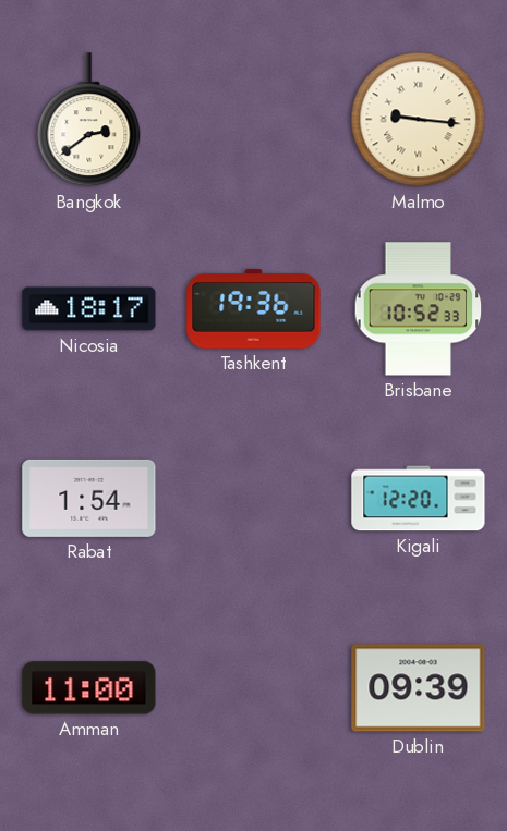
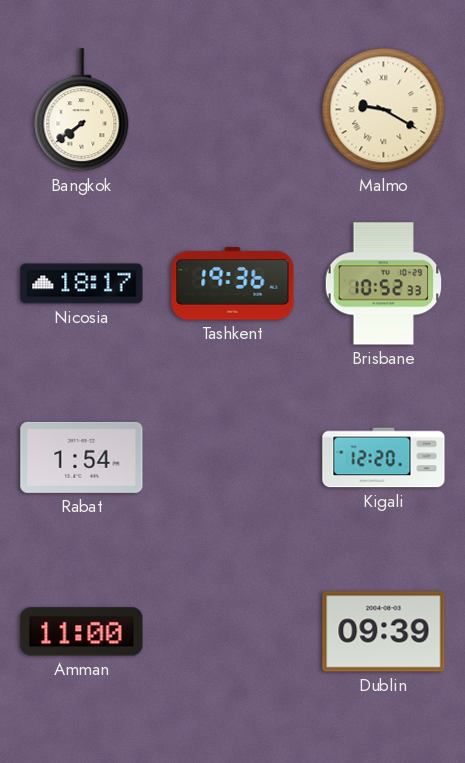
Bangkok: 2:39 -> 7:39 (82, 110)
Malmo: 9:16 -> 9:20 (384, 110)
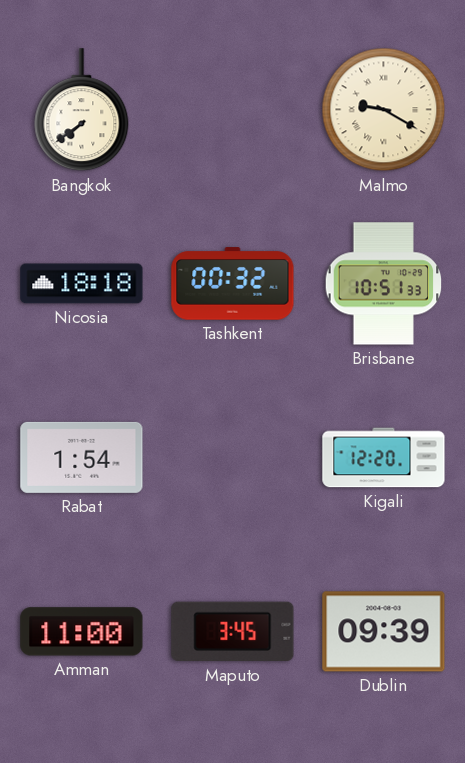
Nicosia: 18:17 -> 18:18 (82, 284)
Tashkent: 19:36 -> 00:32 (233, 284)
Brisbane: 10:52 -> 10:51 (384, 284)
Maputo: none -> 3:45 (233, 632)
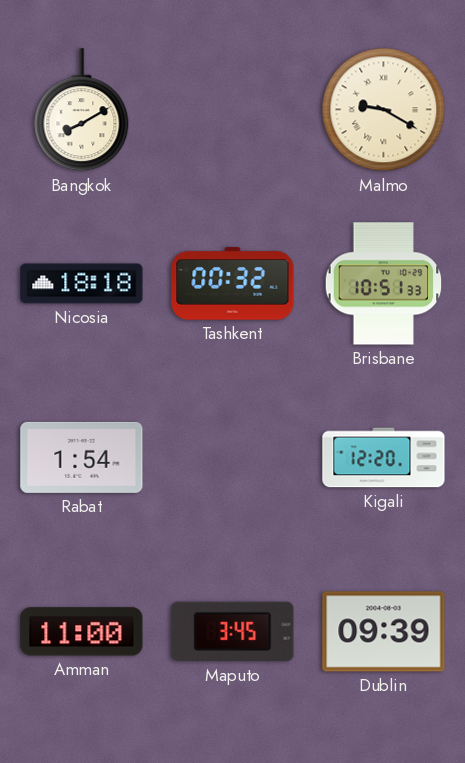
Bangkok: 7:39 -> 8:10 (82, 110)
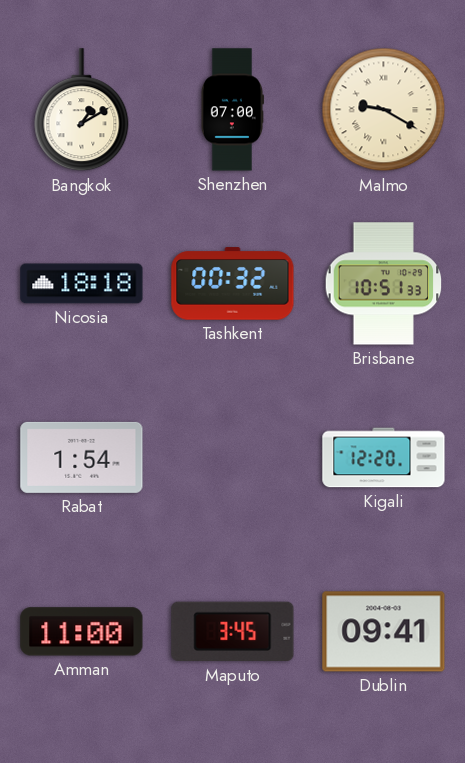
Bangkok: 8:10 -> 1:10 (82, 110)
Shenzhen: none -> 07:00 (231, 110)
Dublin: 09:39 -> 09:41 (384, 632)
